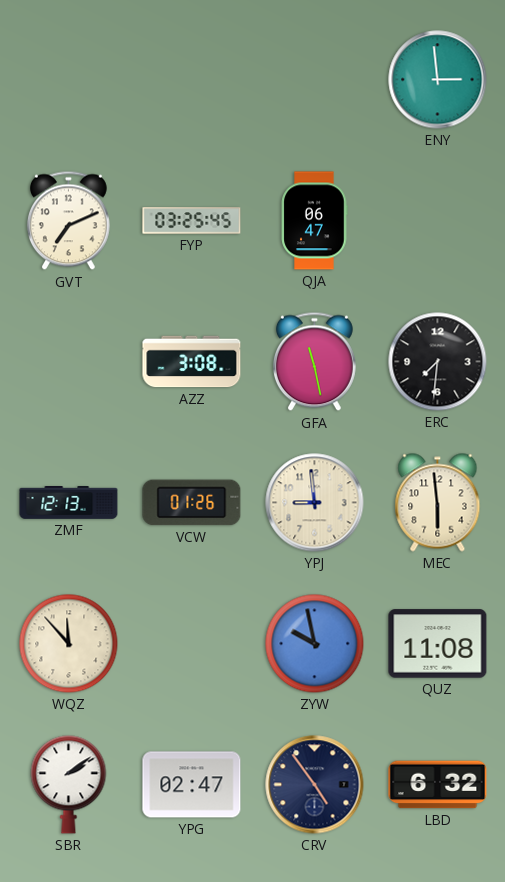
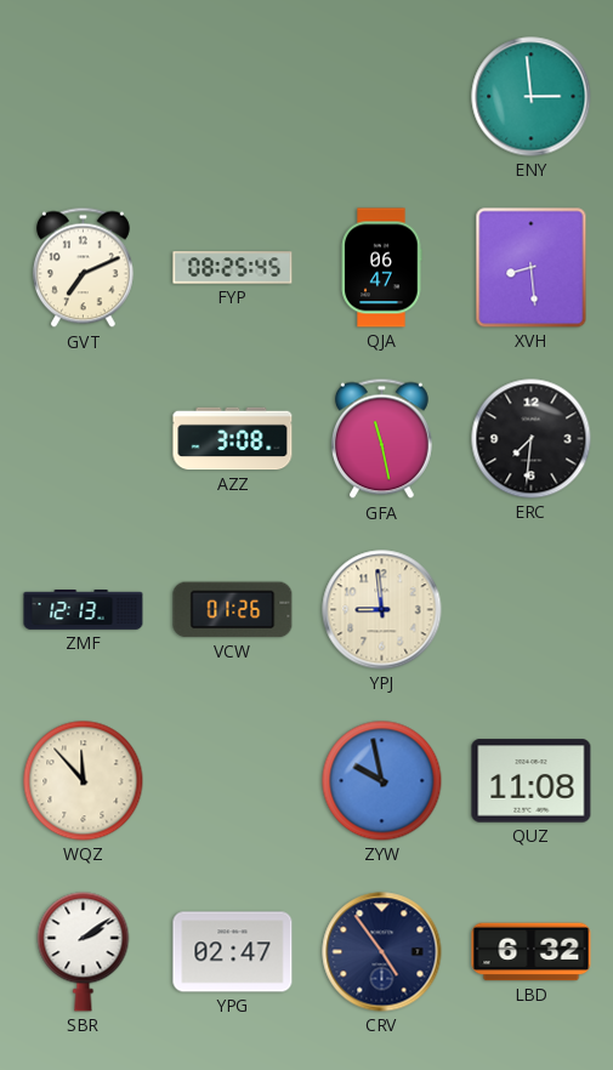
FYP: 03:25 -> 08:25 (233, 268)
XVH: none -> 8:29 (532, 268)
MEC: 5:59 -> none (438, 503)
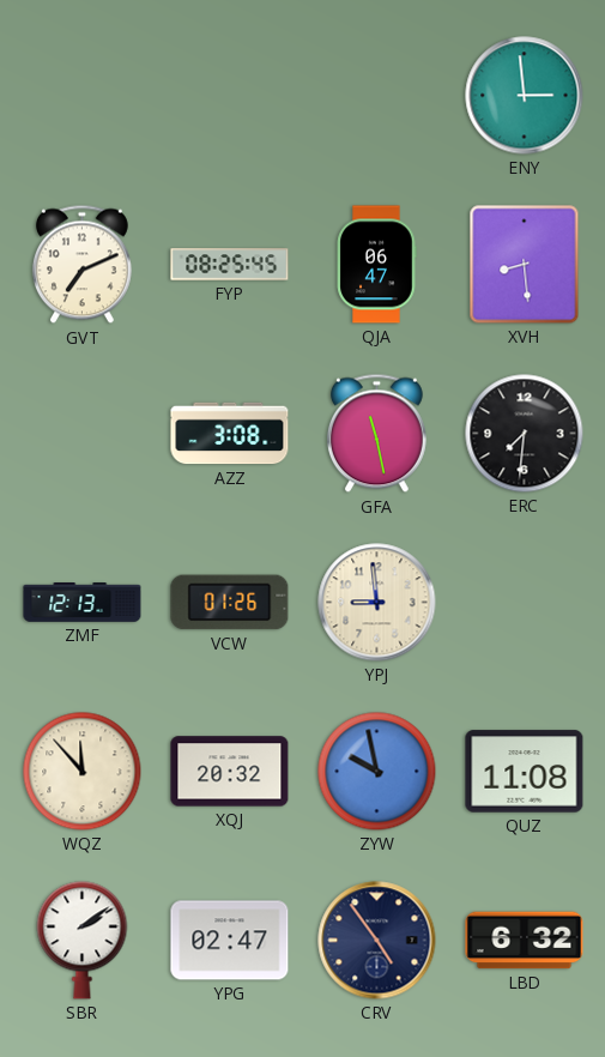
XQJ: none -> 20:32 (230, 772)
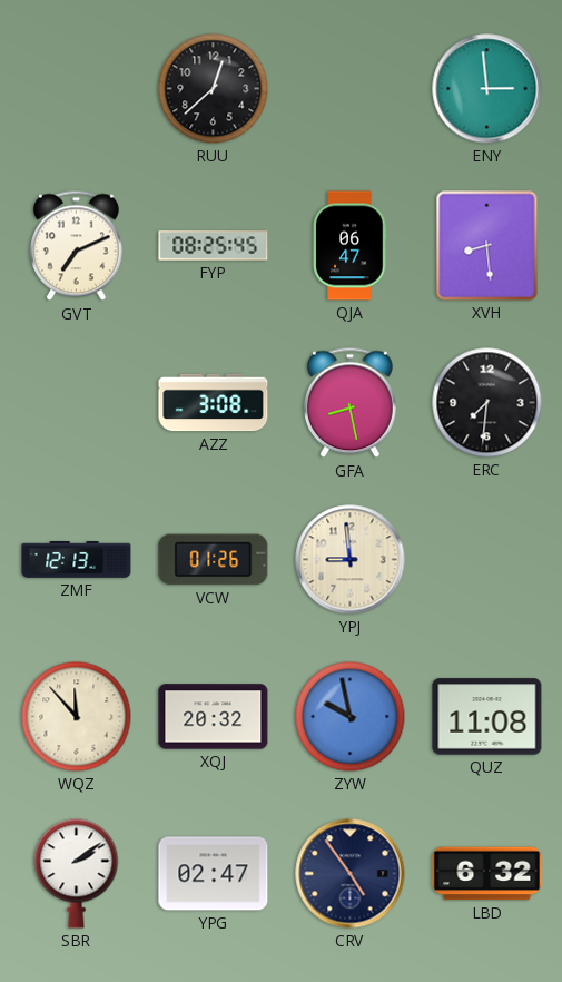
RUU: none -> 12:38 (214, 89)
GFA: 11:28 -> 8:28 (349, 403)
